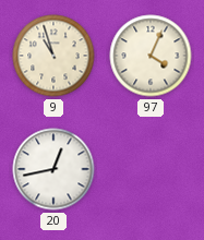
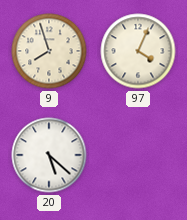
9: 10:57 -> 7:57 (49, 51)
20: 12:43 -> 5:22 (49, 155)
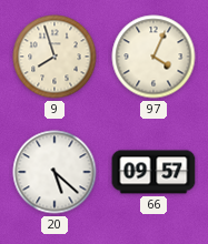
66: none -> 09:57 (153, 172)
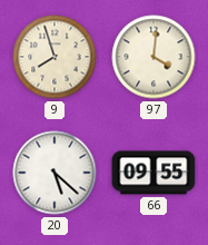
97: 4:04 -> 4:01 (153, 57)
66: 09:57 -> 09:55 (153, 173)
